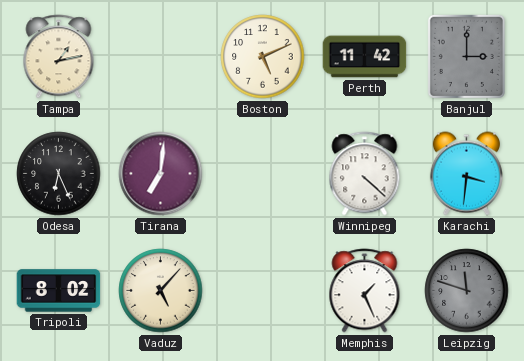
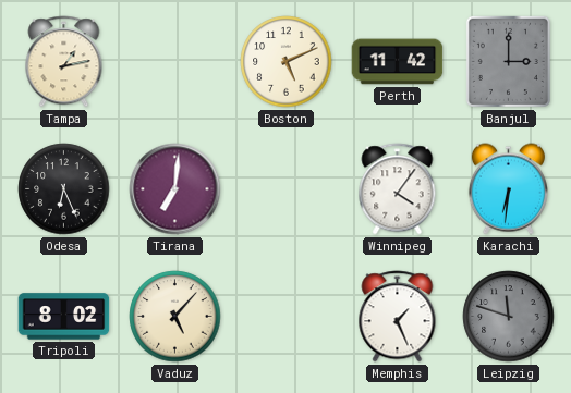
Winnipeg: 4:22 -> 4:06 (398, 189)
Karachi: 3:31 -> 6:31 (508, 189)
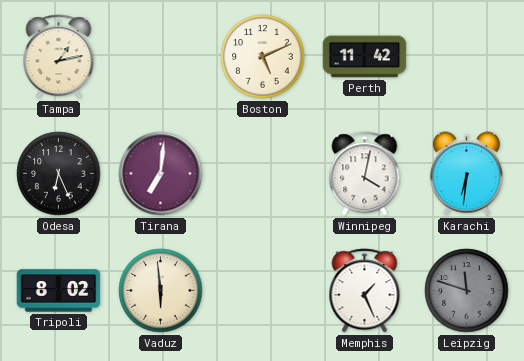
Banjul: 3:00 -> none (508, 61)
Winnipeg: 4:06 -> 4:02 (365, 174)
Vaduz: 5:07 -> 5:59 (161, 291)
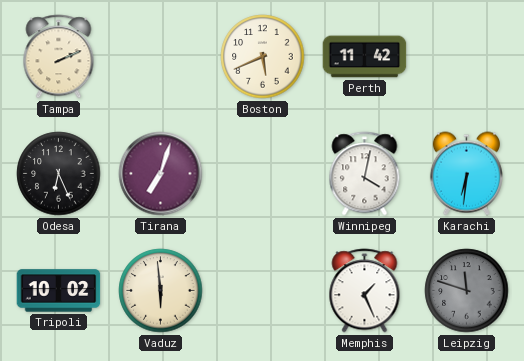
Tampa: 1:13 -> 2:11 (59, 57)
Boston: 5:11 -> 5:41 (263, 57)
Tirana: 7:01 -> 7:03 (161, 174)
Tripoli: 8:02 -> 10:02 (59, 291)
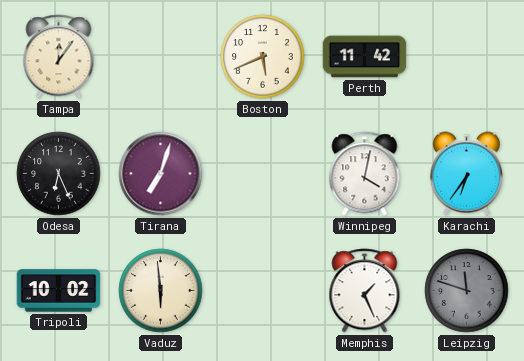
Tampa: 2:11 -> 12:06 (59, 57)
Karachi: 6:31 -> 6:36 (466, 174)
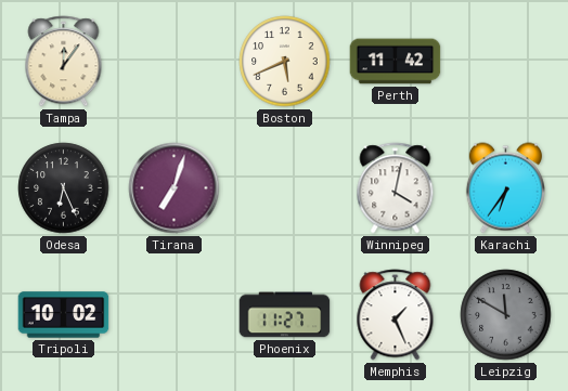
Vaduz: 5:59 -> none (161, 291)
Phoenix: none -> 11:27 (285, 315)
Leipzig: 11:48 -> 11:50 (506, 315)
